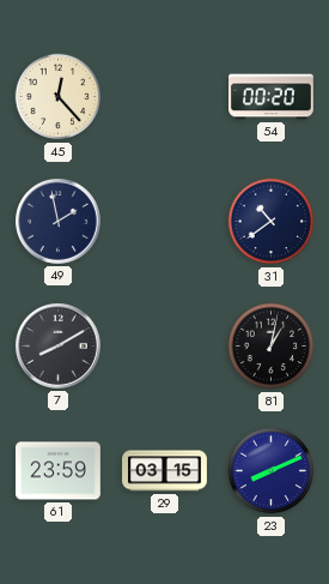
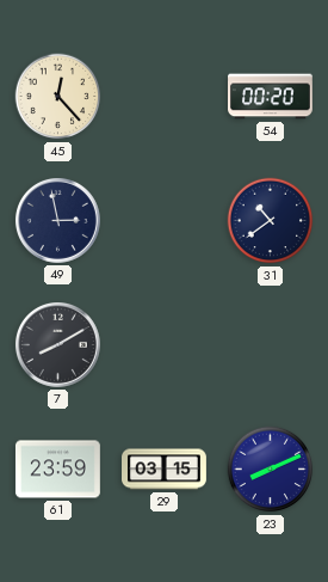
49: 1:58 -> 2:58 (58, 221)
81: 1:02 -> none (272, 347)
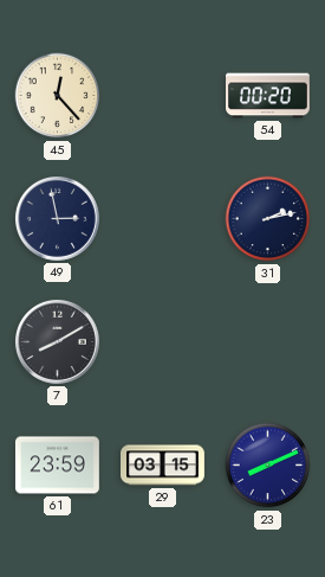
31: 10:39 -> 2:13 (268, 219)
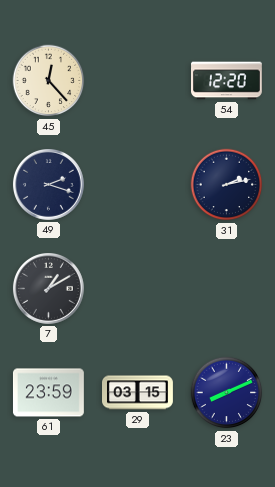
54: 00:20 -> 12:20 (227, 81)
49: 2:58 -> 2:18 (49, 185)
7: 8:10 -> 1:10 (49, 289)
